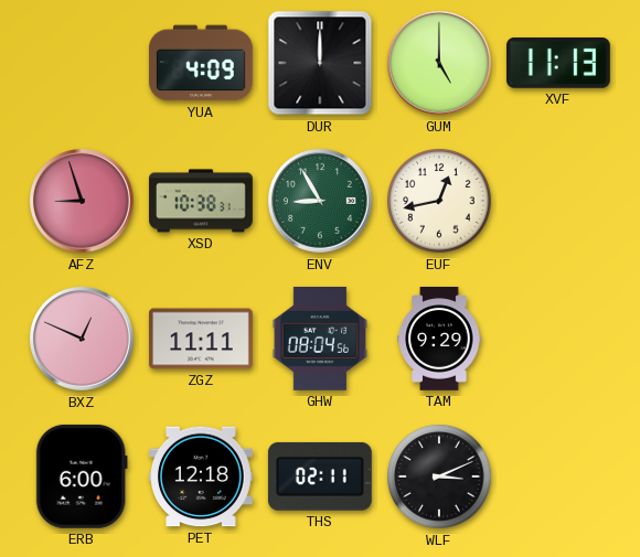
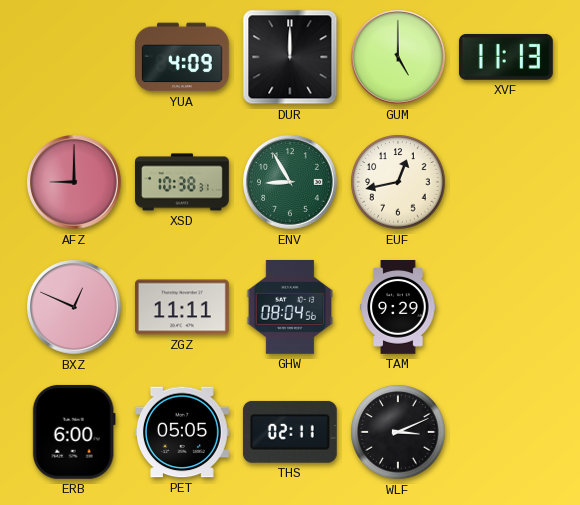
AFZ: 8:57 -> 9:00 (75, 183)
PET: 12:18 -> 05:05 (183, 432)
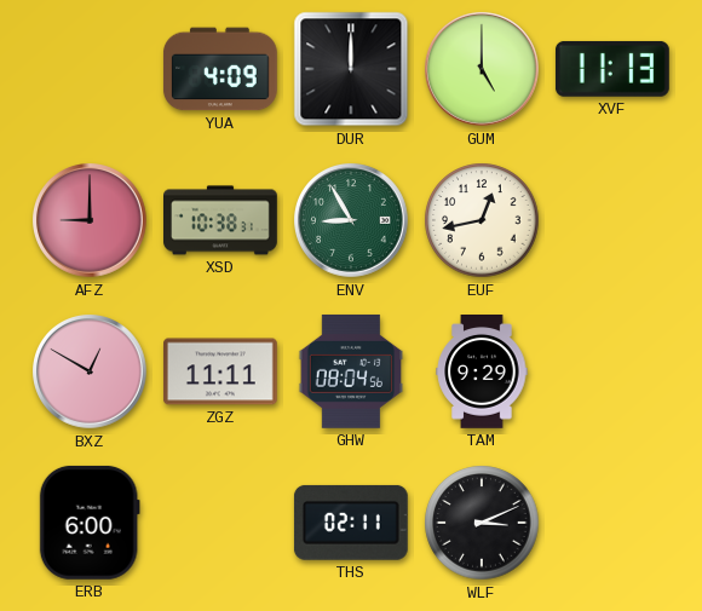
BXZ: 12:49 -> 12:50 (91, 373)
PET: 05:05 -> none (183, 432)
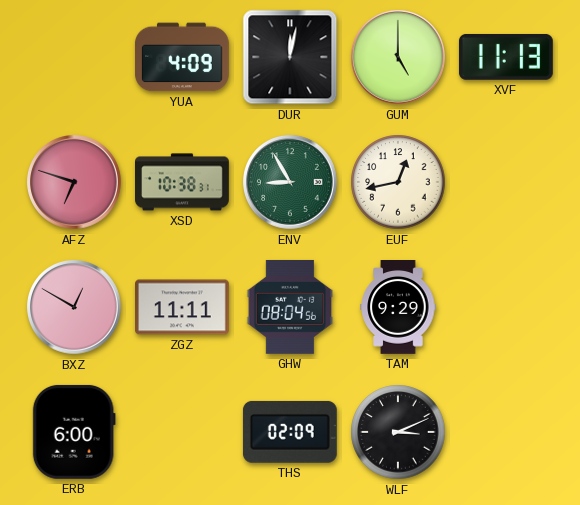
DUR: 12:00 -> 12:02 (290, 57)
AFZ: 9:00 -> 6:48 (75, 183)
THS: 02:11 -> 02:09 (290, 432)
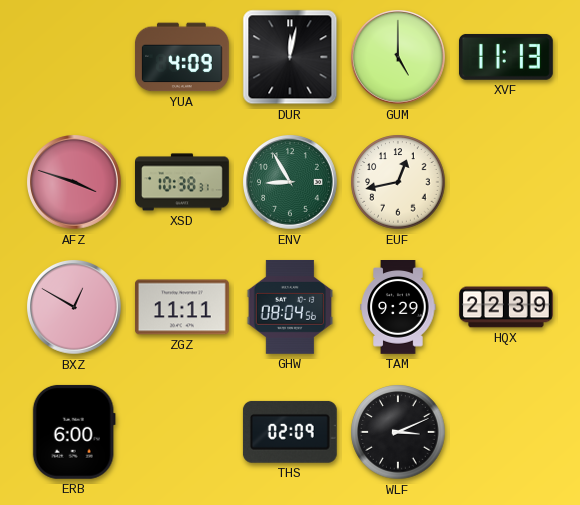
AFZ: 6:48 -> 3:48 (75, 183)
HQX: none -> 22:39 (507, 307)
